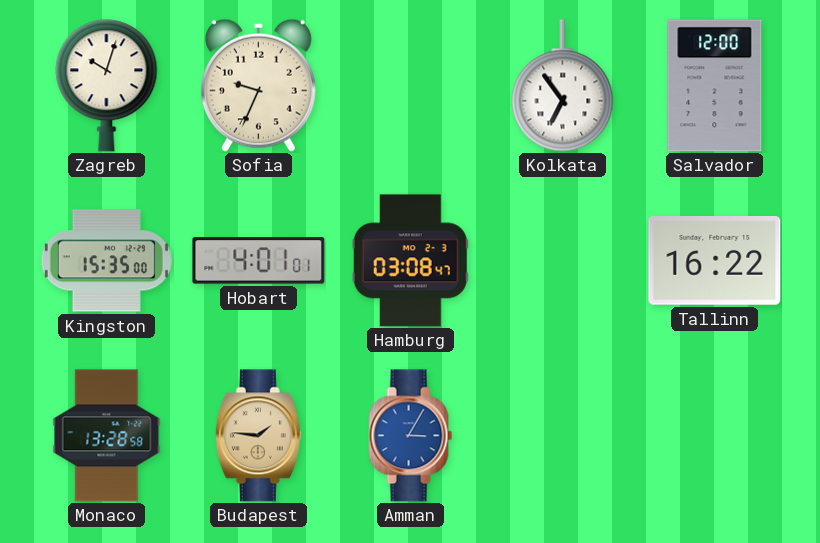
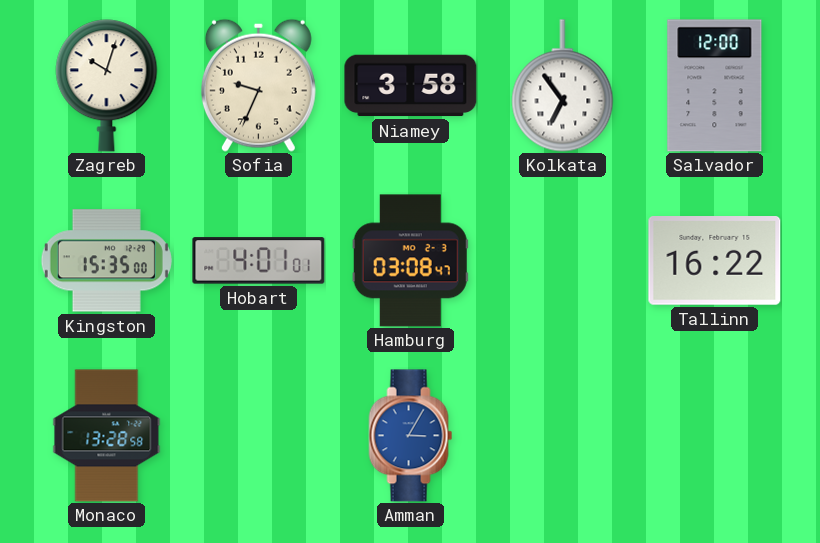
Niamey: none -> 3:58 (411, 86)
Budapest: 1:46 -> none (258, 436)
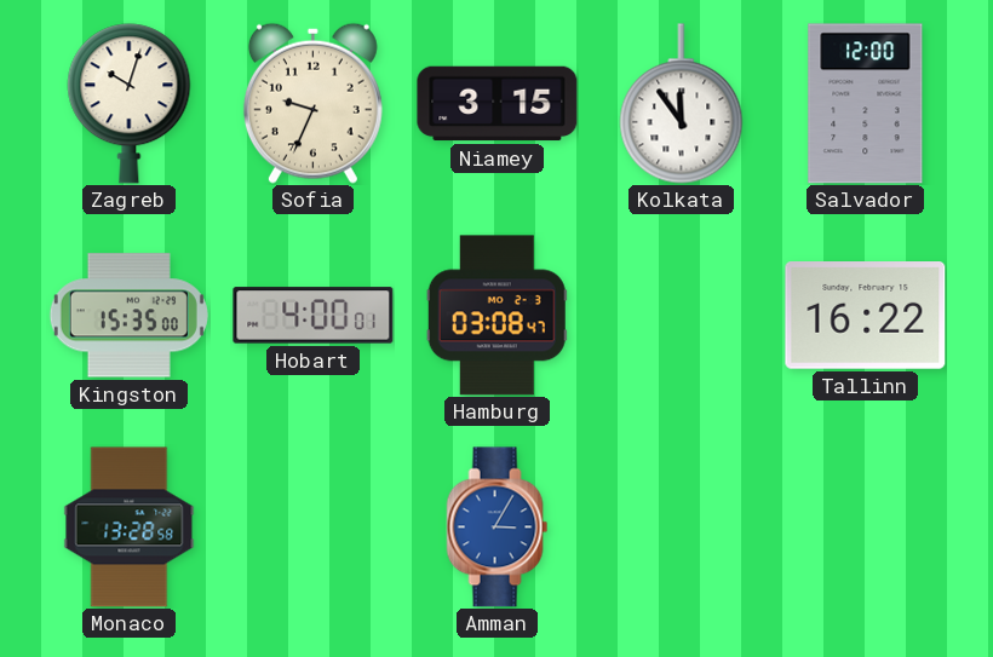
Niamey: 3:58 -> 3:15 (498, 104)
Kolkata: 6:54 -> 11:54 (682, 104)
Hobart: 4:01 -> 4:00 (314, 316)
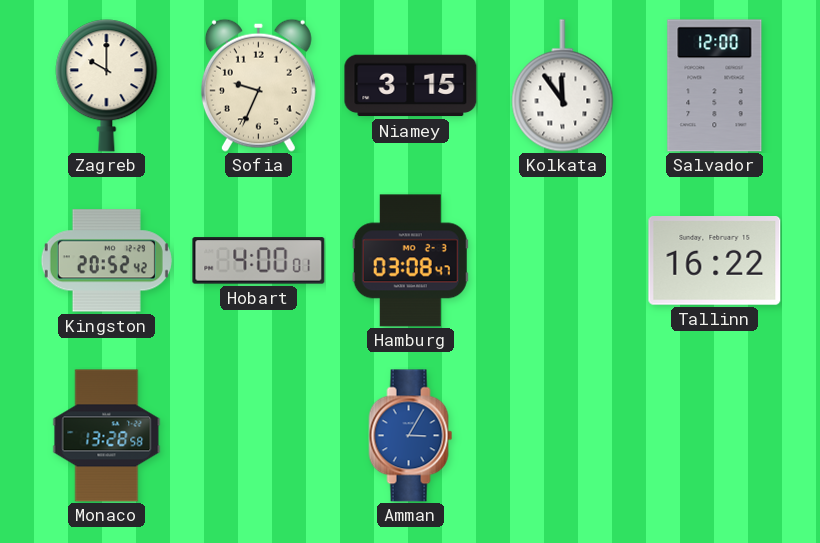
Zagreb: 10:03 -> 10:00 (107, 86)
Kingston: 15:35 -> 20:52 (106, 261)
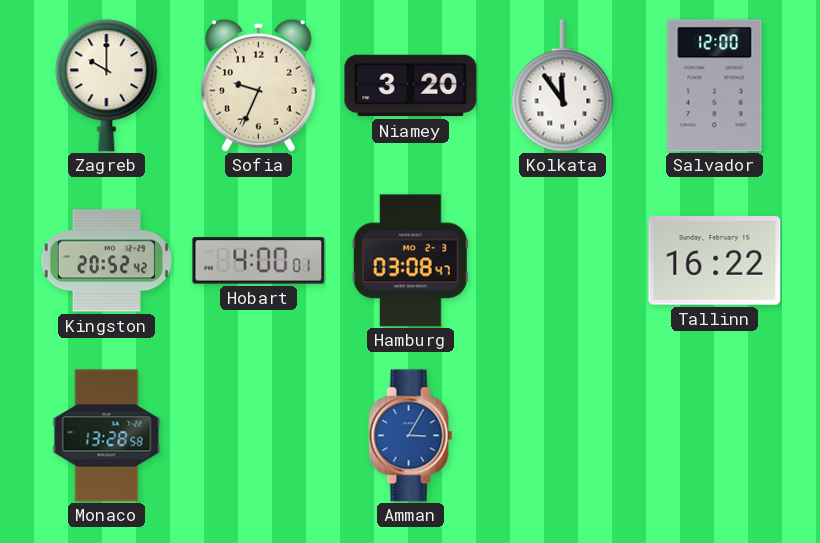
Niamey: 3:15 -> 3:20 (411, 86)
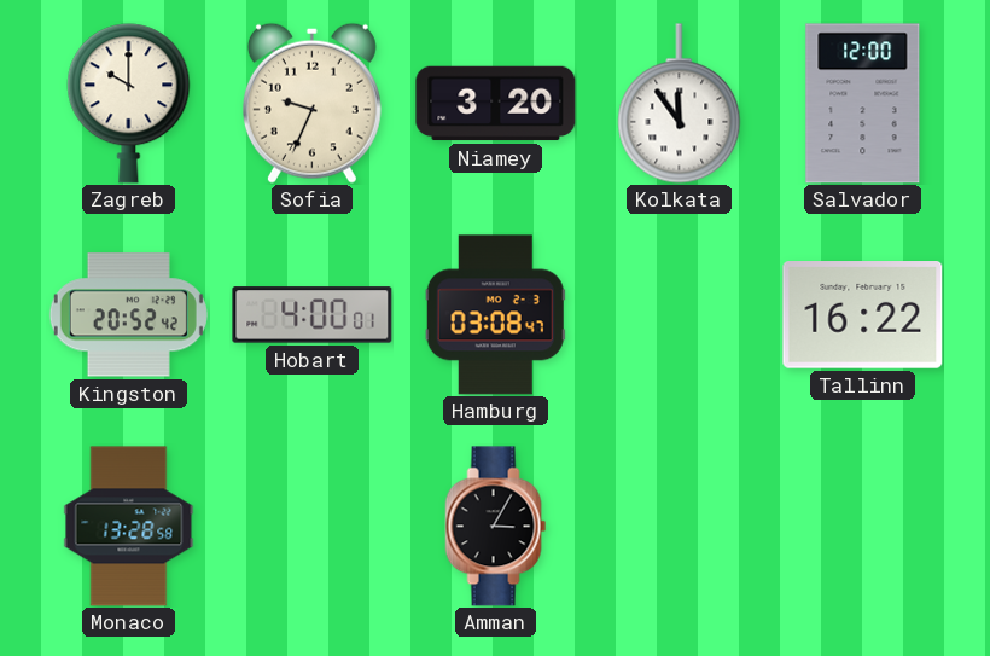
Amman dial: blue -> black (496, 527)
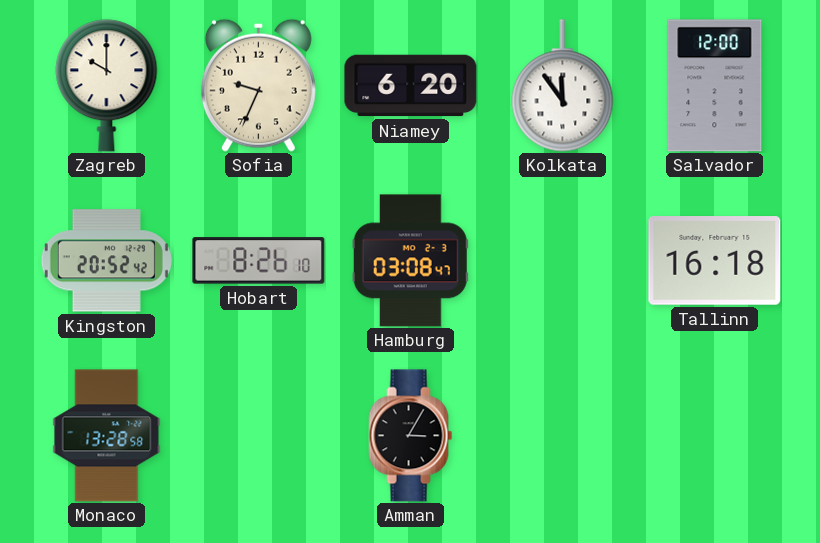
Niamey: 3:20 -> 6:20 (411, 86)
Hobart: 4:00 -> 8:26 (259, 261)
Tallinn: 16:22 -> 16:18 (715, 261)
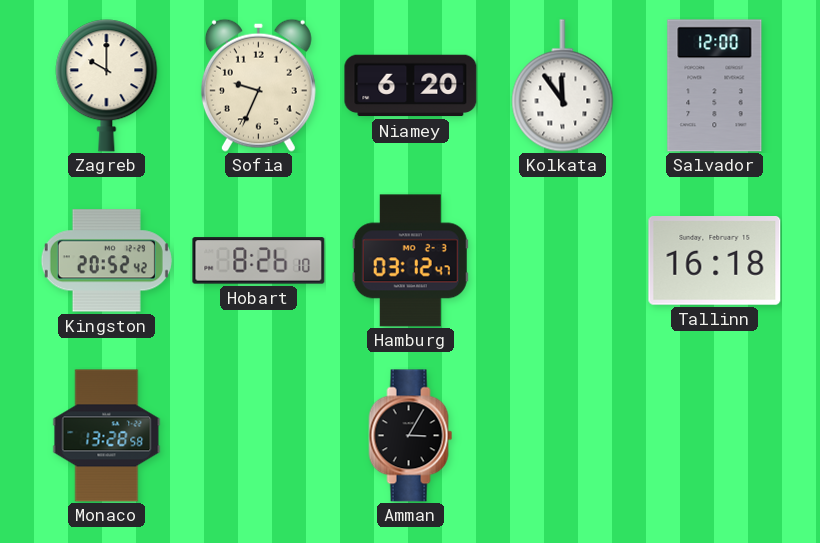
Hamburg: 03:08 -> 03:12 (410, 261)
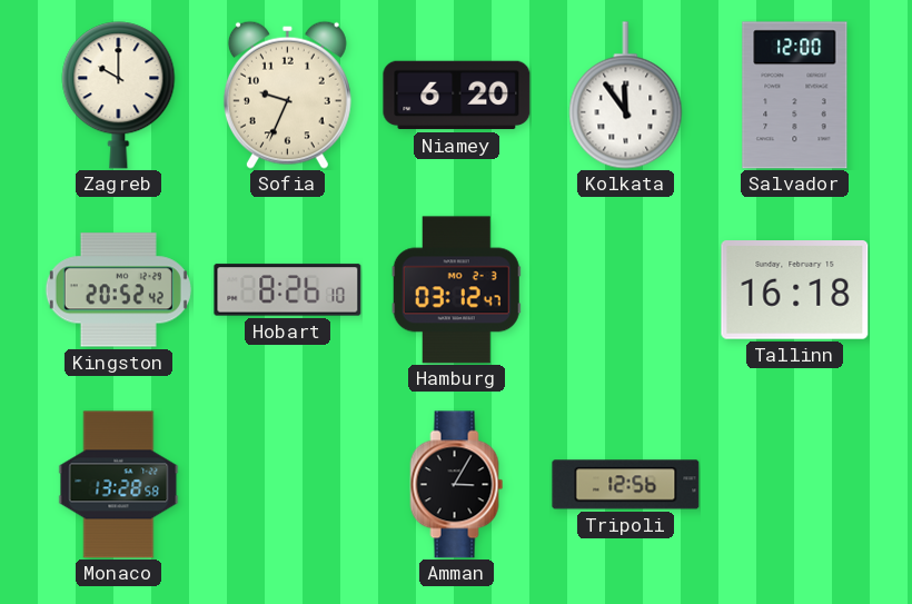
Tripoli: none -> 12:56 (626, 485)
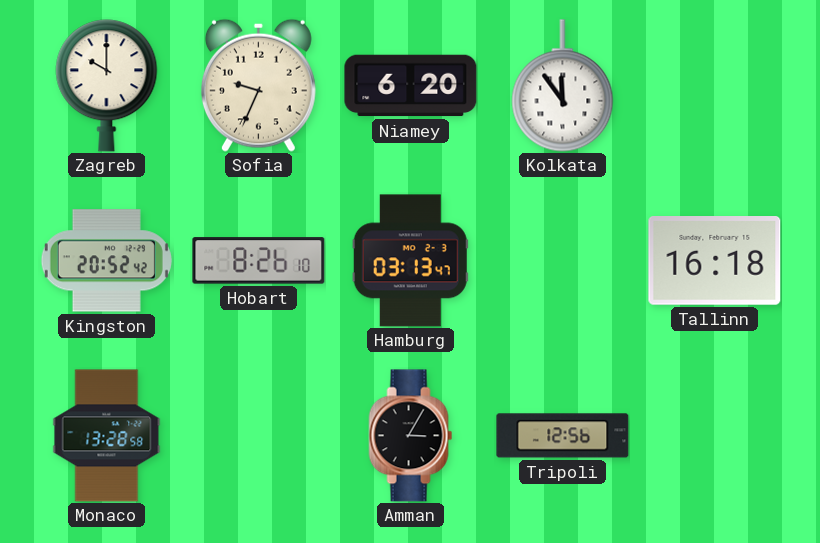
Salvador: 12:00 -> none (795, 96)
Hamburg: 03:12 -> 03:13 (410, 261)
